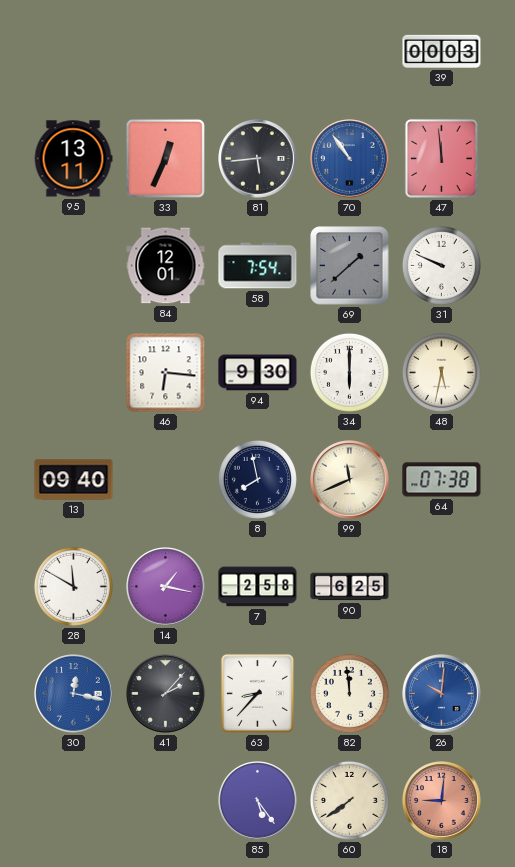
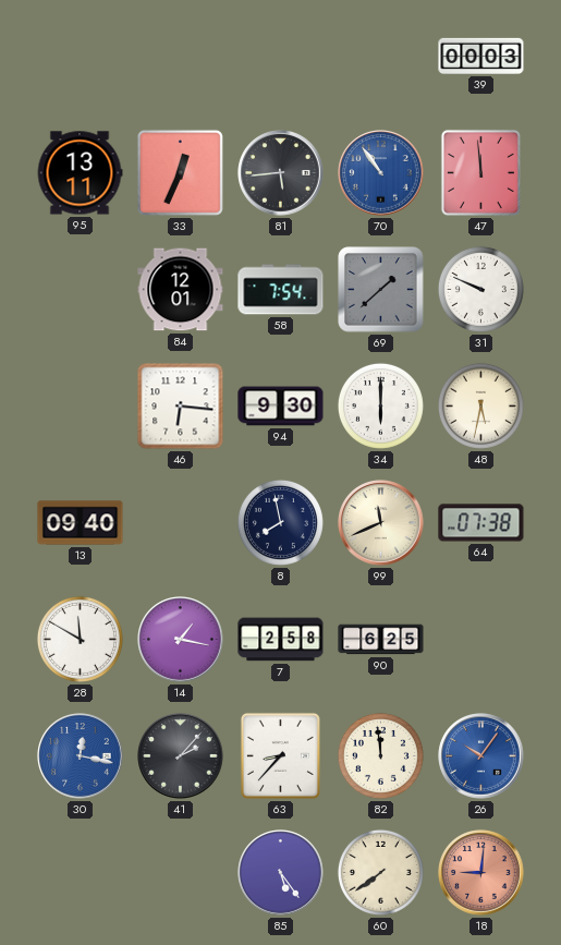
26: 10:01 -> 10:06 (481, 756)
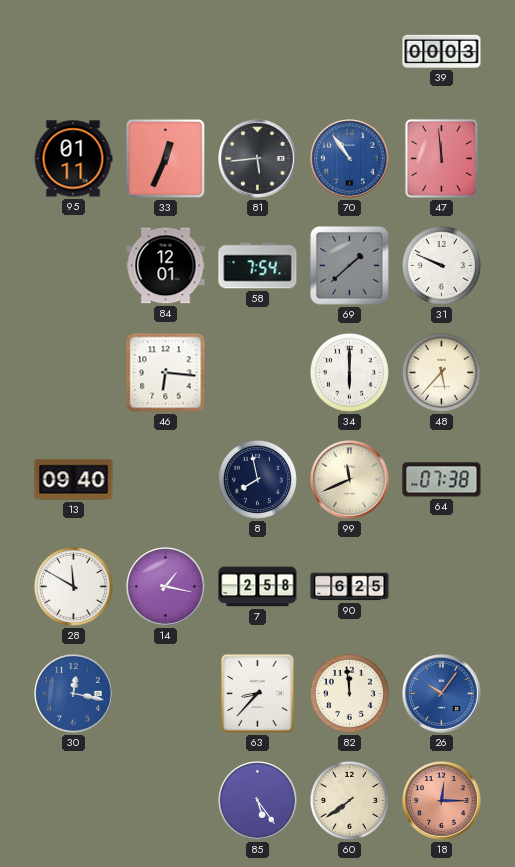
95: 13:11 -> 01:11 (73, 159)
94: 9:30 -> none (281, 407)
48: 5:32 -> 5:37 (441, 372)
41: 2:07 -> none (181, 756)
18: 9:01 -> 12:15 (442, 801)
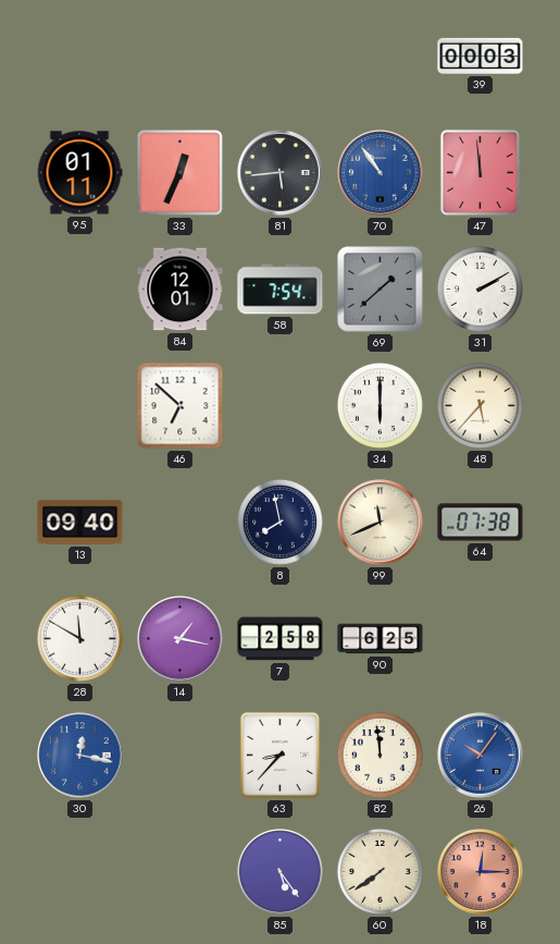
31: 9:49 -> 2:10 (480, 289)
46: 6:16 -> 6:52 (181, 406)
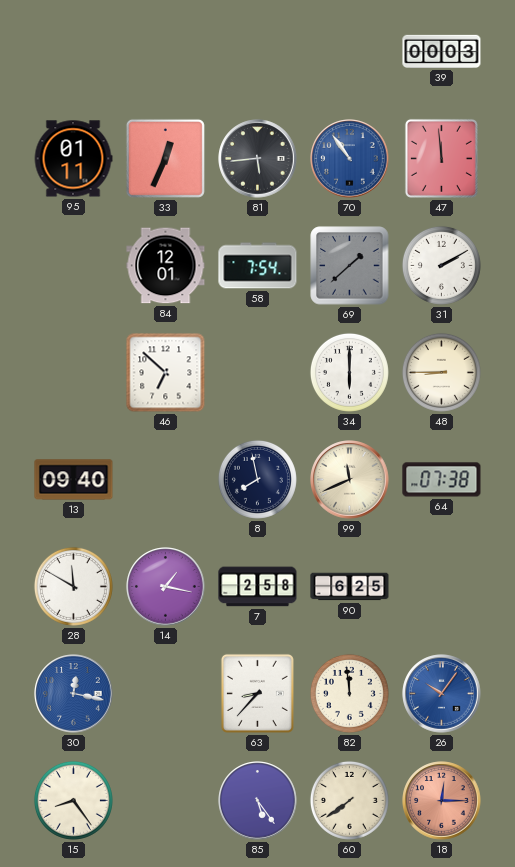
48: 5:37 -> 8:45 (441, 372)
15: none -> 8:24 (73, 800)
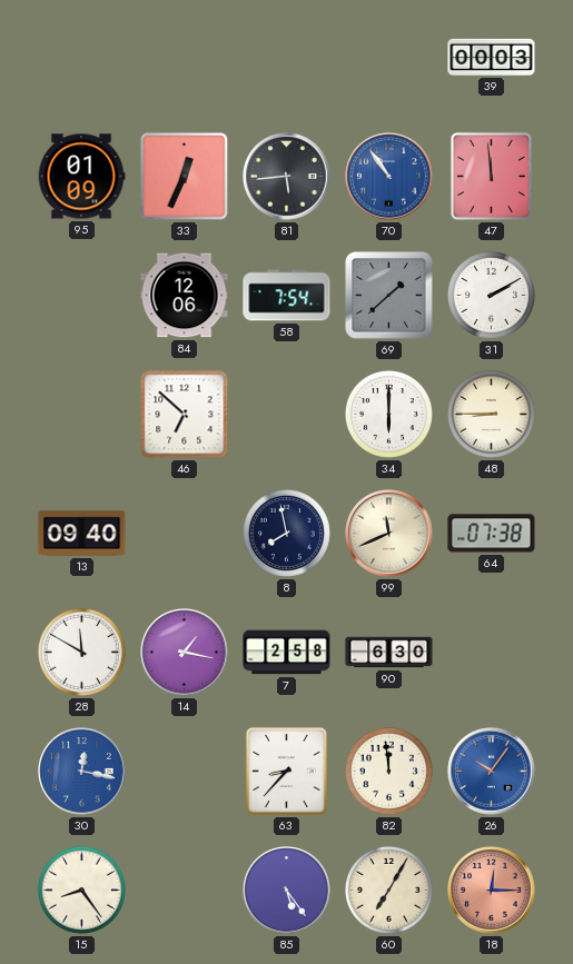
95: 01:11 -> 01:09 (81, 177)
84: 12:01 -> 12:06 (185, 296)
90: 6:25 -> 6:30 (389, 653)
60: 7:39 -> 7:05 (388, 890)
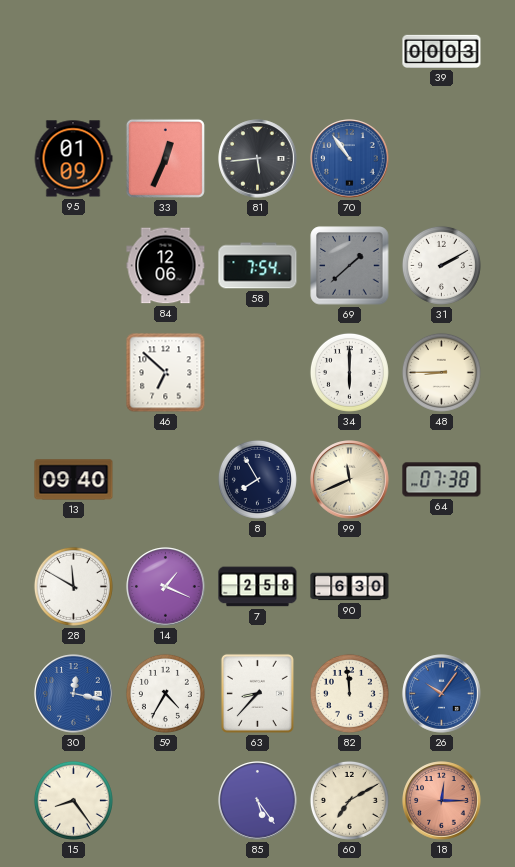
47: 11:59 -> none (491, 176)
8: 7:58 -> 7:55 (257, 479)
14: 1:17 -> 1:19 (166, 587)
59: none -> 4:35 (165, 693)
60: 7:05 -> 7:10 (349, 800)
